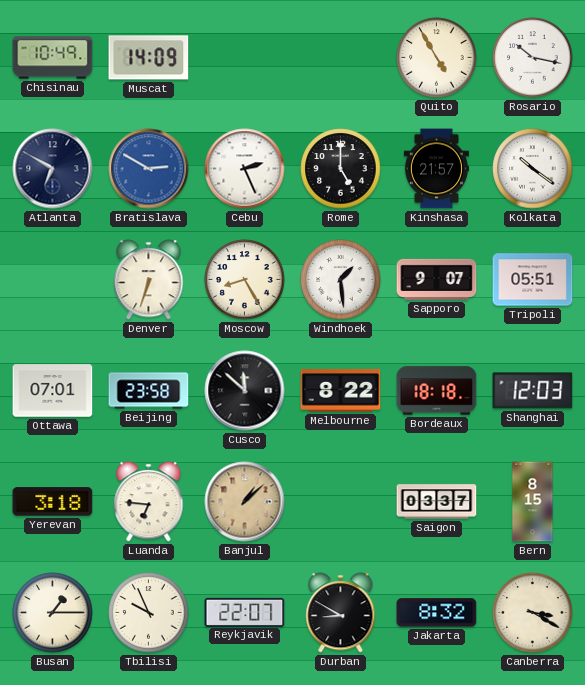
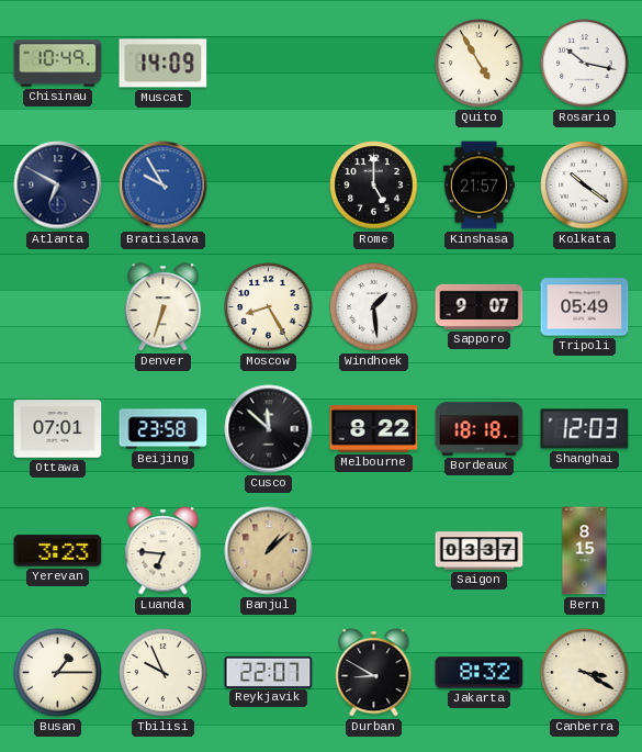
Bratislava: 2:50 -> 9:55 (164, 186)
Cebu: 2:26 -> none (245, 169)
Tripoli: 05:51 -> 05:49 (585, 307)
Yerevan: 3:18 -> 3:23 (58, 551)
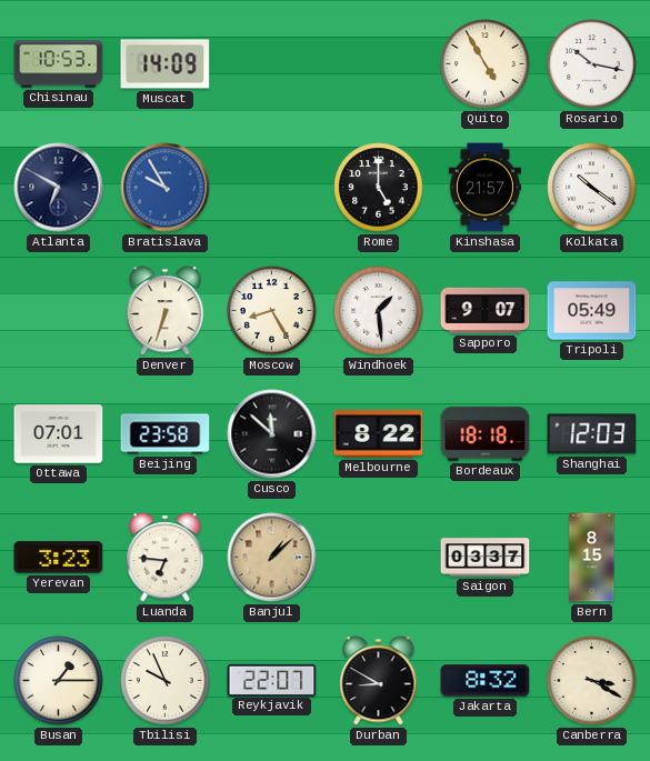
Chisinau: 10:49 -> 10:53 (59, 64)
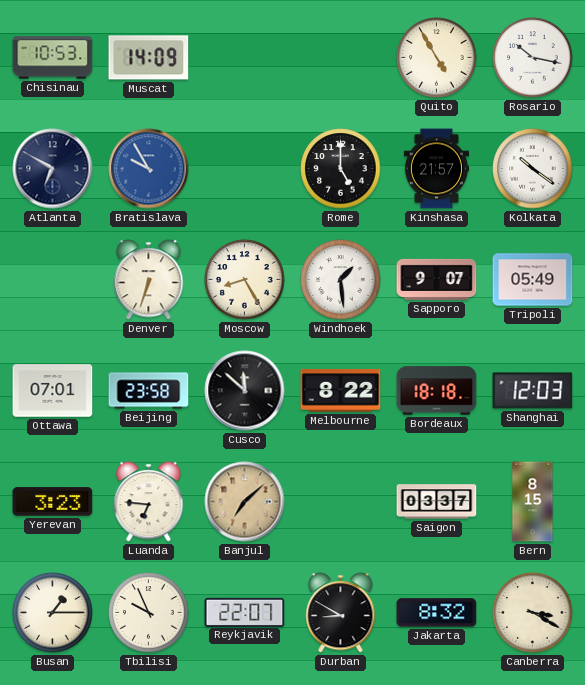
Banjul: 1:08 -> 7:08 (245, 502)
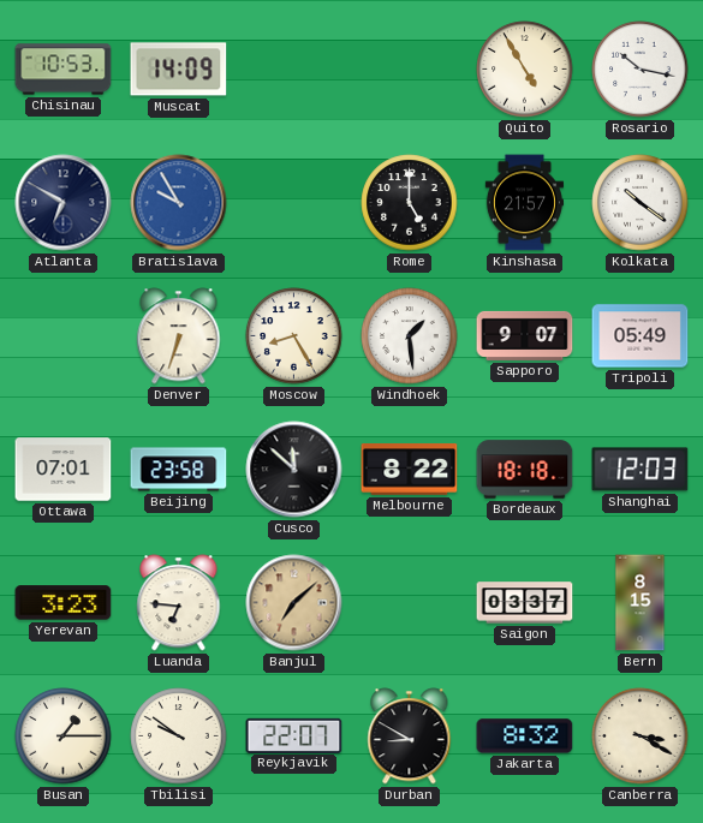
Tbilisi: 9:56 -> 9:51 (179, 736)
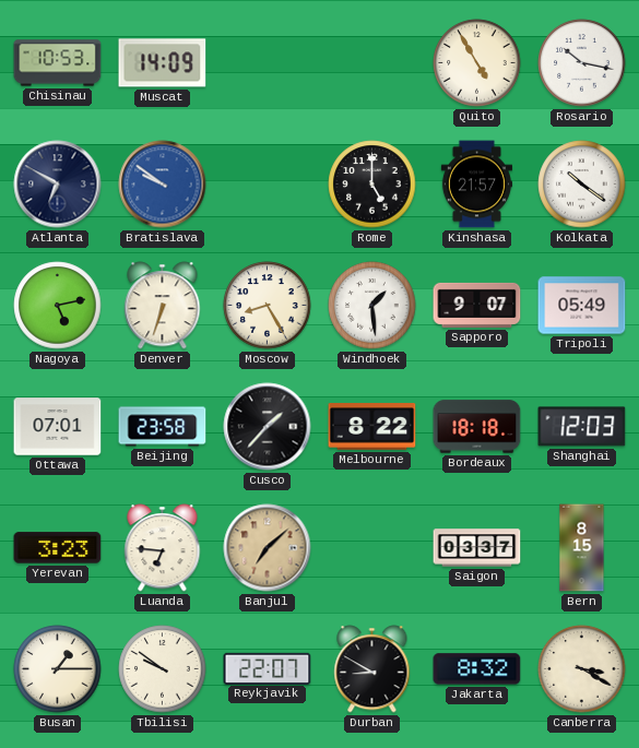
Bratislava: 9:55 -> 9:51 (163, 185)
Nagoya: none -> 5:13 (58, 306)
Cusco: 11:52 -> 1:37 (268, 427)
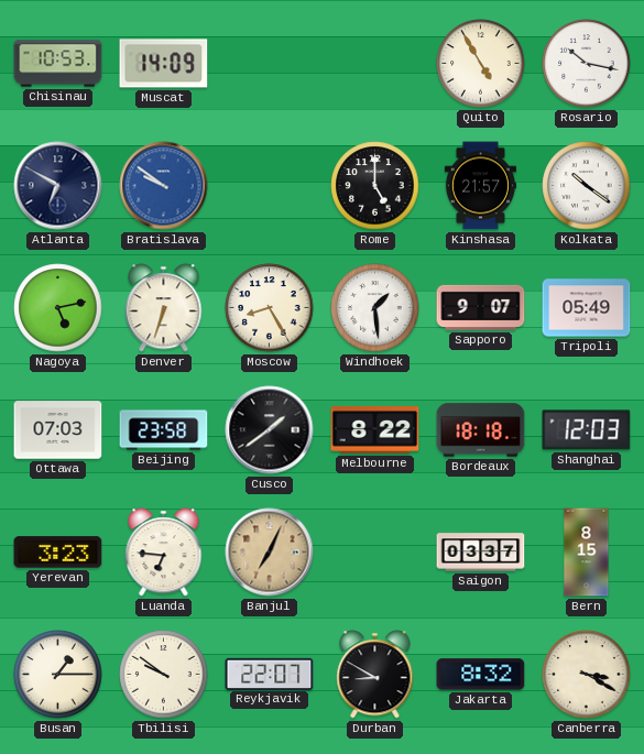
Ottawa: 07:01 -> 07:03 (58, 430)
Cusco: 1:37 -> 1:39 (270, 430)
Banjul: 7:08 -> 7:04 (270, 553)
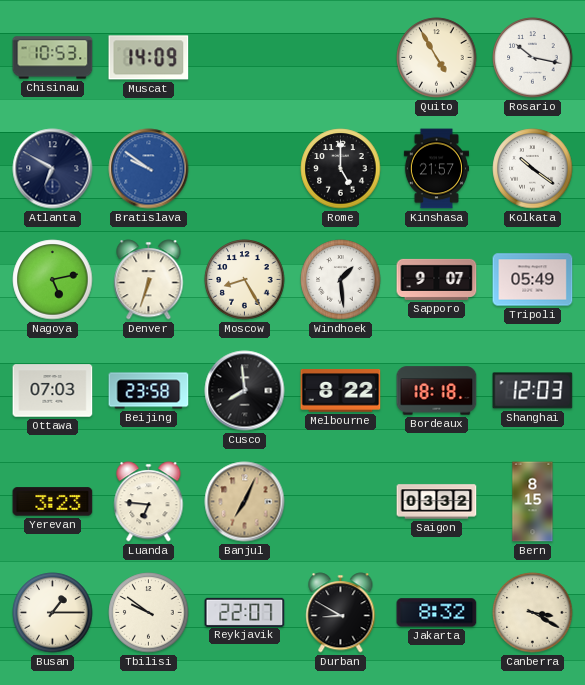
Cusco: 1:39 -> 7:59 (245, 391)
Saigon: 03:37 -> 03:32 (437, 502)
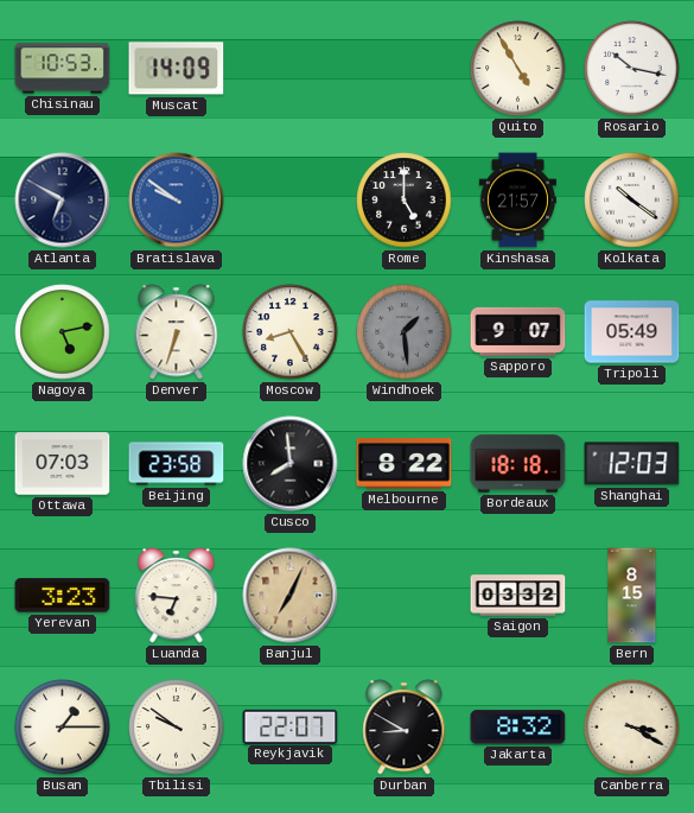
Windhoek dial: white -> grey (405, 332)
